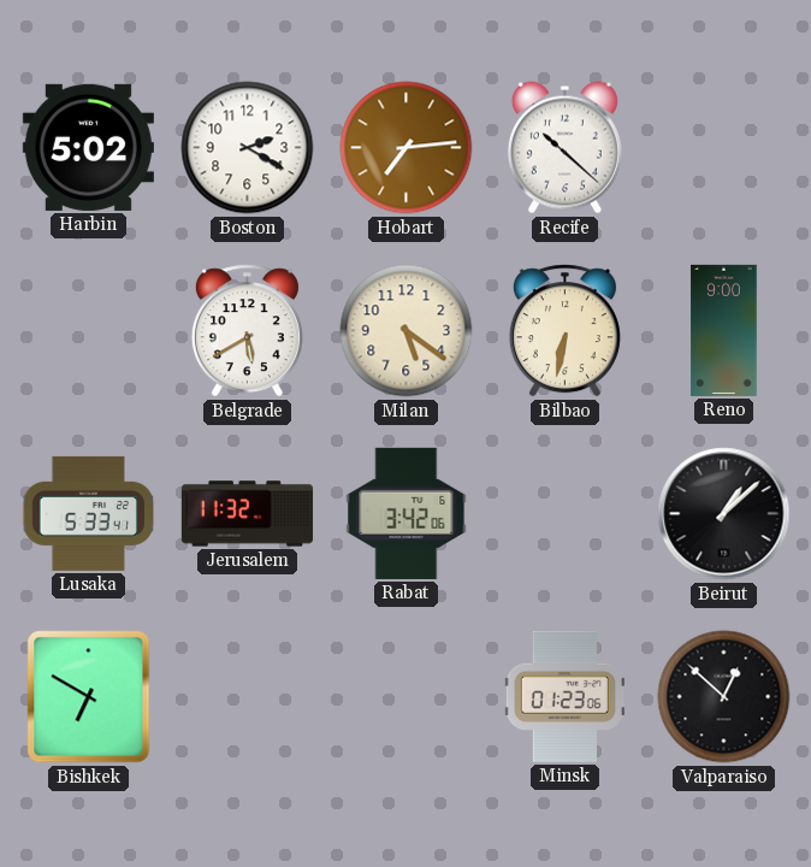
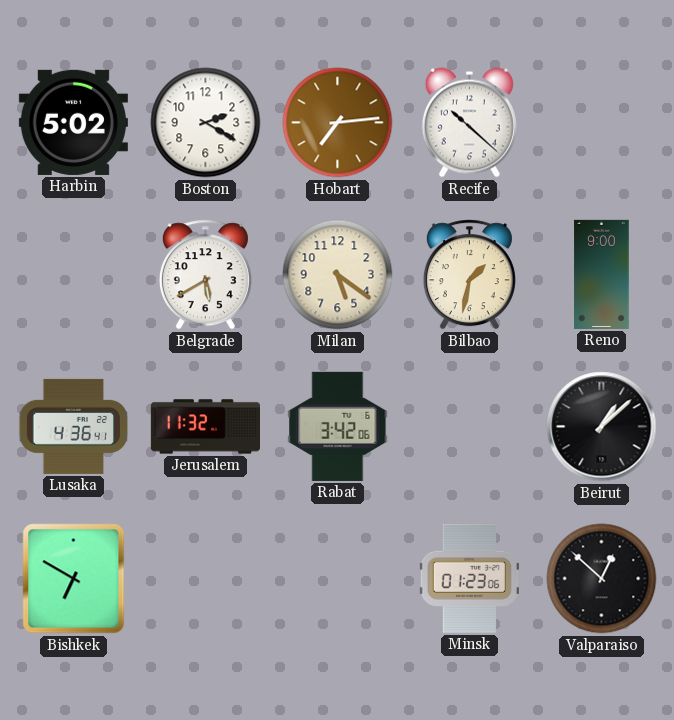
Bilbao: 6:32 -> 1:32 (469, 275)
Lusaka: 5:33 -> 4:36 (73, 426)
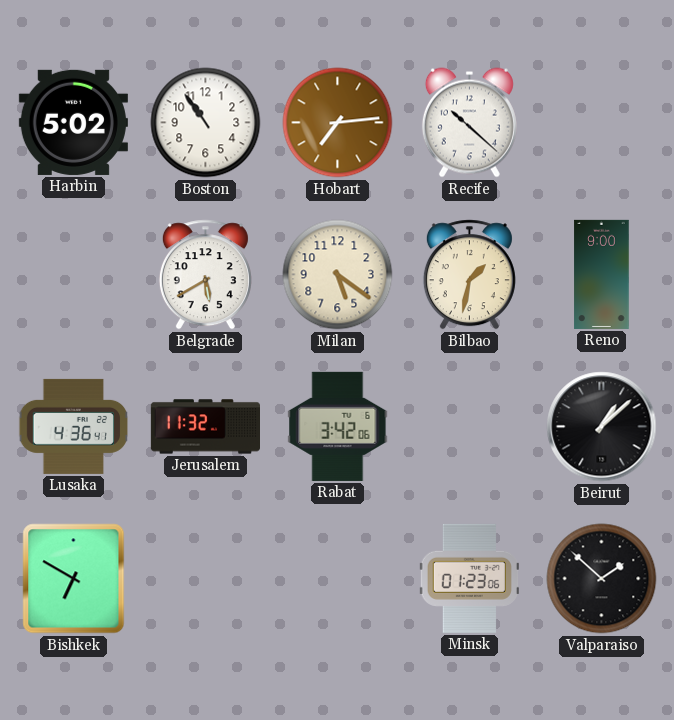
Boston: 2:20 -> 10:54 (206, 123)
Valparaiso: 12:52 -> 1:52 (602, 579)
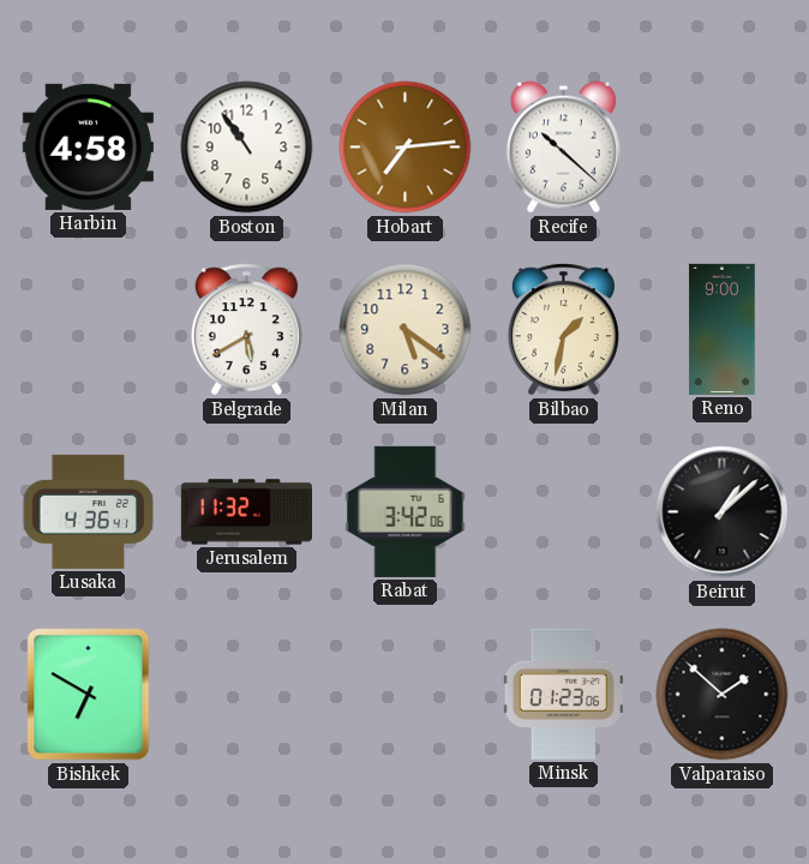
Harbin: 5:02 -> 4:58 (88, 146)
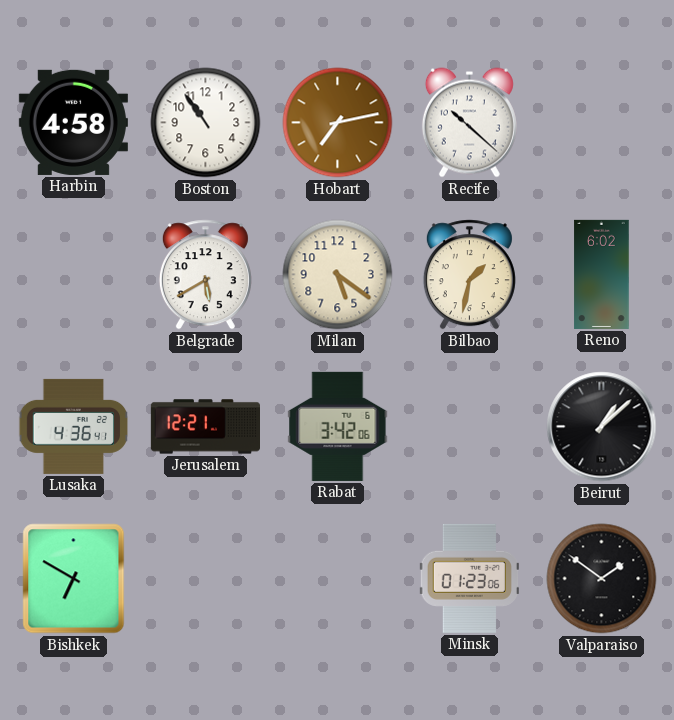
Hobart: 7:14 -> 7:13 (338, 123)
Reno: 9:00 -> 6:02 (602, 274)
Jerusalem: 11:32 -> 12:21 (205, 427)
Valparaiso: 1:52 -> 1:51 (602, 579)
